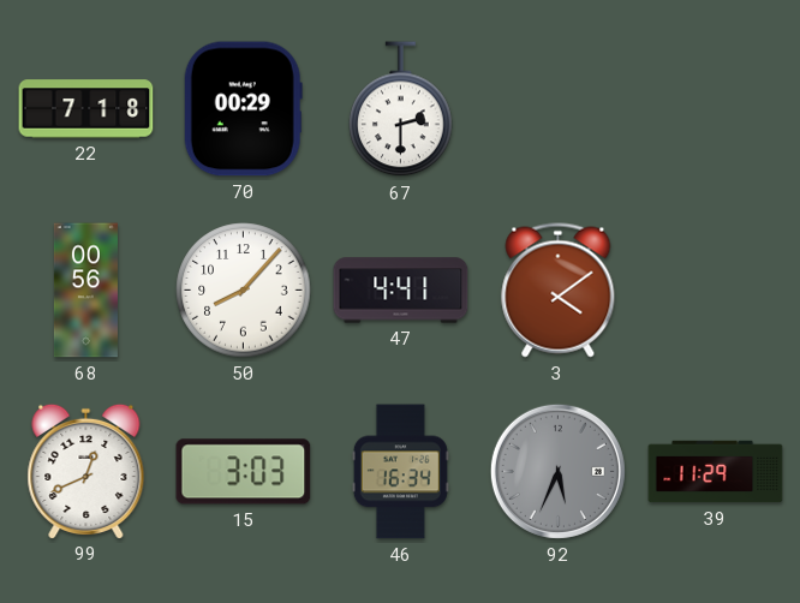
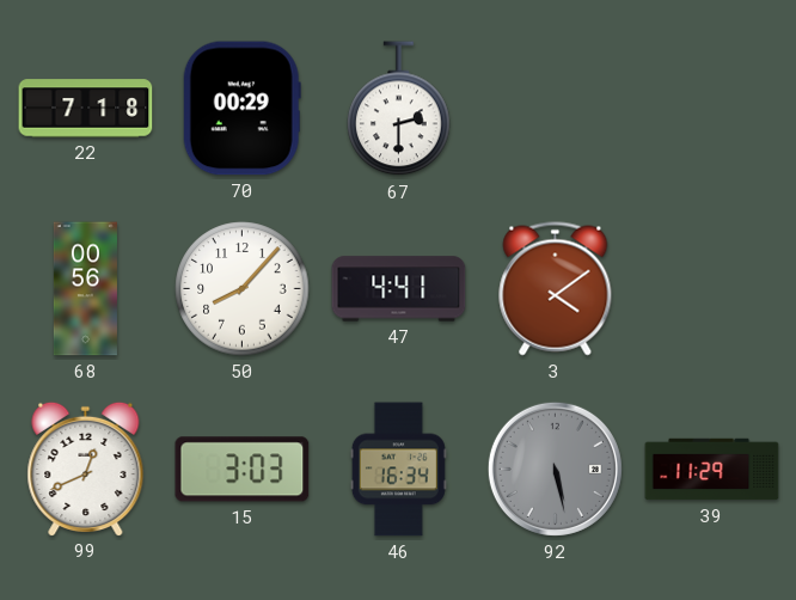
92: 5:34 -> 5:28 (555, 469)
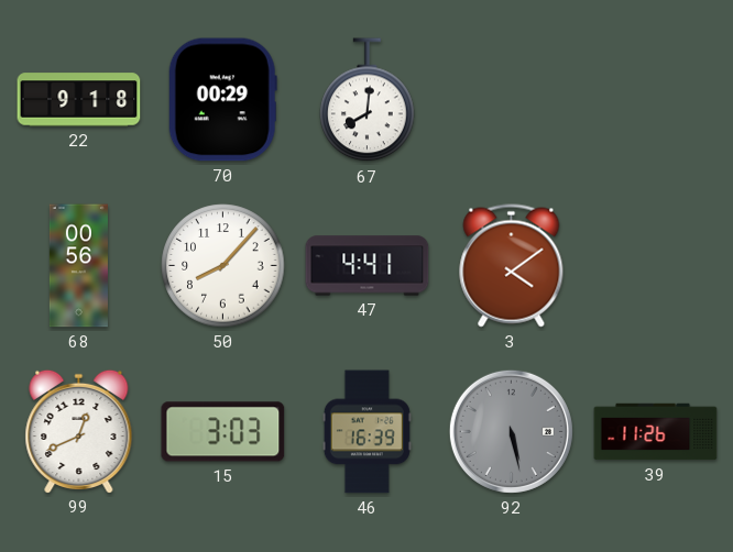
22: 7:18 -> 9:18 (79, 100)
67: 2:30 -> 8:01 (368, 100)
46: 16:34 -> 16:39 (366, 432)
39: 11:29 -> 11:26 (656, 432)
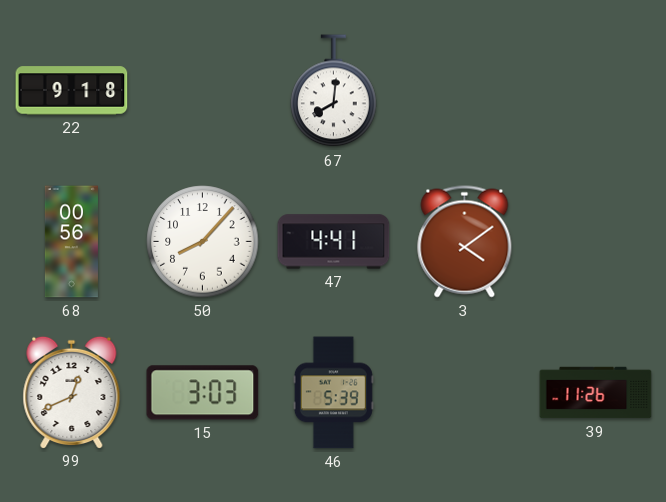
70: 00:29 -> none (222, 100)
46: 16:39 -> 5:39 (333, 393)
92: 5:28 -> none (511, 431)
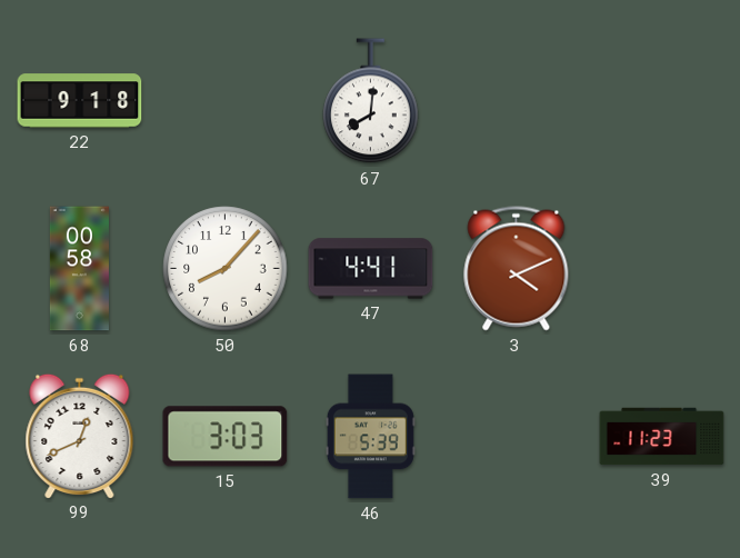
68: 00:56 -> 00:58 (79, 269)
3: 4:09 -> 4:11 (517, 269)
39: 11:26 -> 11:23 (662, 437)
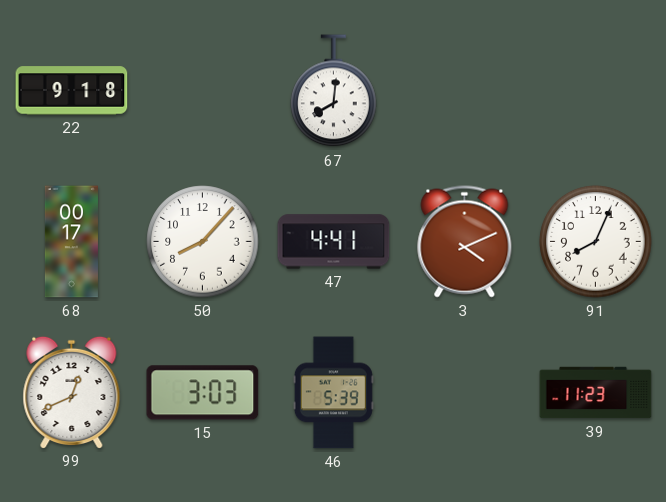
68: 00:58 -> 00:17 (71, 242)
91: none -> 8:04 (596, 242)
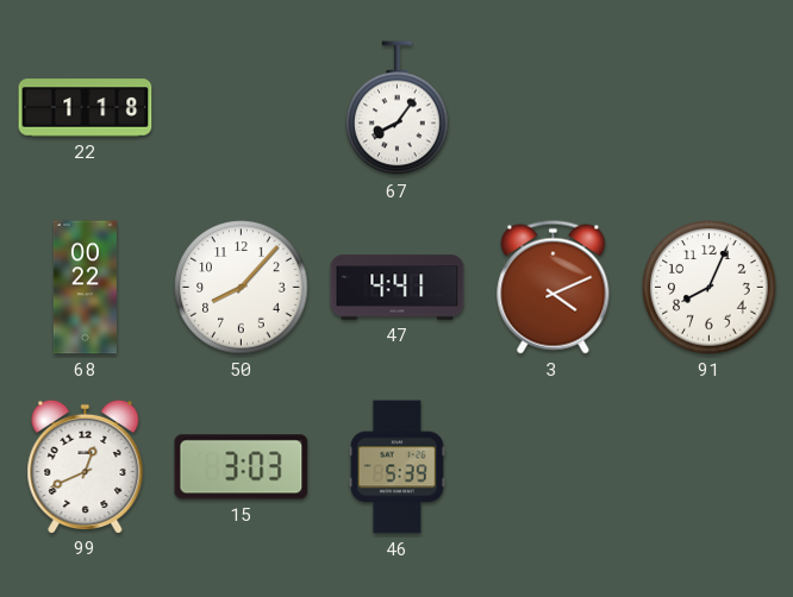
22: 9:18 -> 1:18 (86, 108)
67: 8:01 -> 8:06 (398, 108)
68: 00:17 -> 00:22 (85, 288)
39: 11:23 -> none (596, 393)
